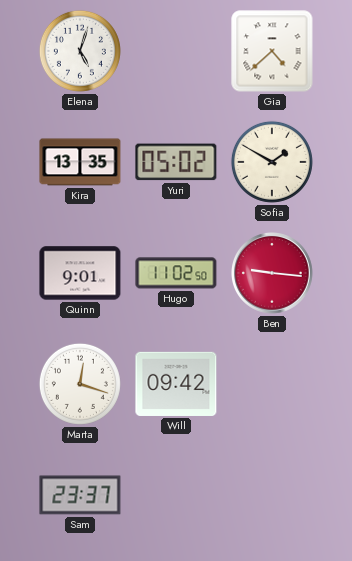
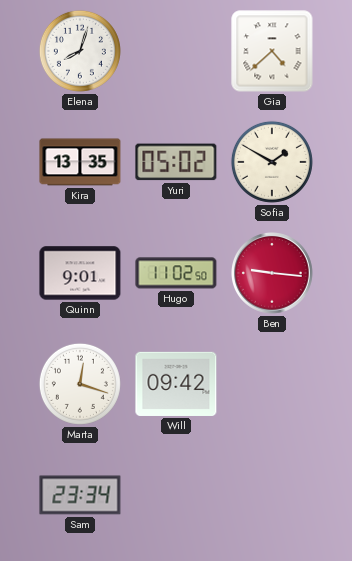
Elena: 5:03 -> 8:03 (80, 51)
Sam: 23:37 -> 23:34 (80, 495)
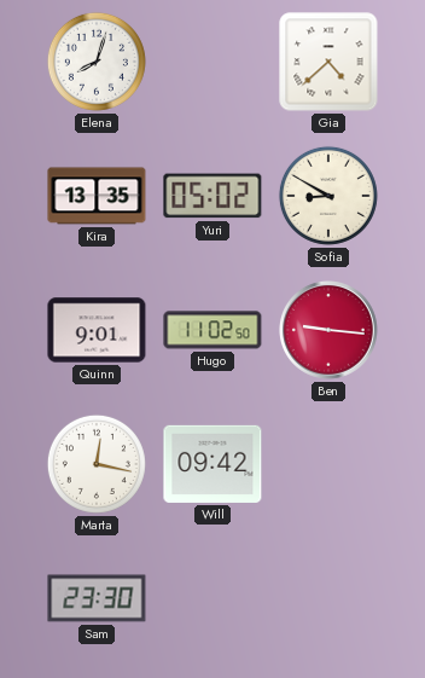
Sofia: 1:50 -> 8:50 (328, 196)
Marta: 12:18 -> 12:17 (97, 464)
Sam: 23:34 -> 23:30 (97, 598)
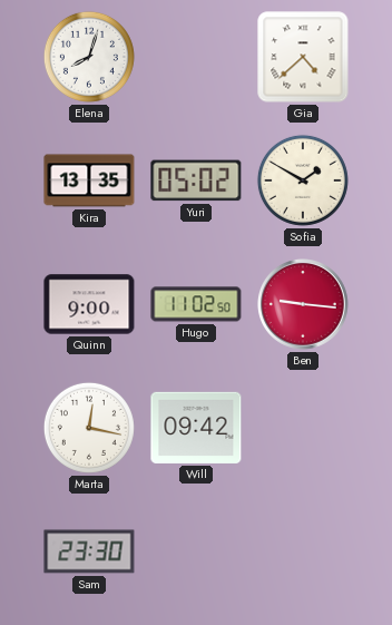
Sofia: 8:50 -> 1:50 (303, 180)
Quinn: 9:01 -> 9:00 (89, 304)
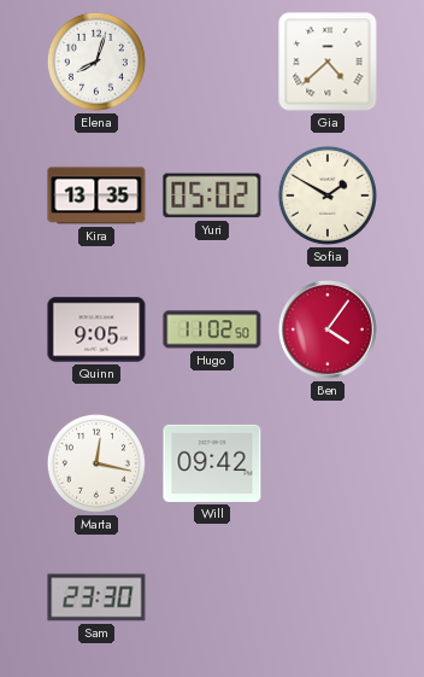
Quinn: 9:00 -> 9:05 (96, 329)
Ben: 9:16 -> 4:06 (329, 331)
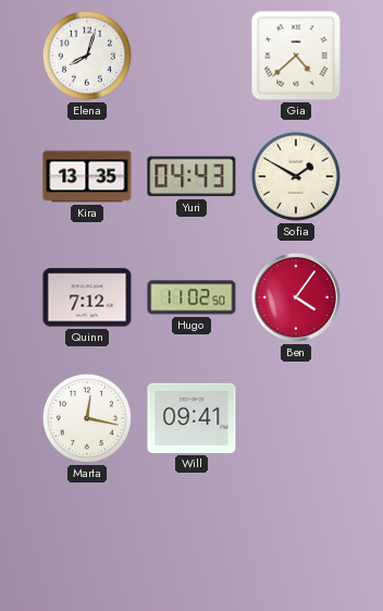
Yuri: 05:02 -> 04:43 (191, 176)
Quinn: 9:05 -> 7:12 (87, 297)
Will: 09:42 -> 09:41 (191, 418)
Sam: 23:30 -> none (96, 597)
